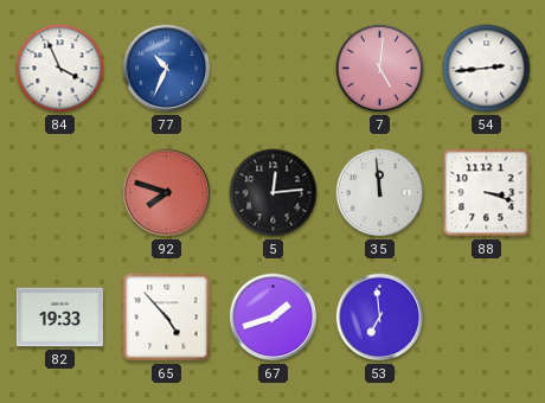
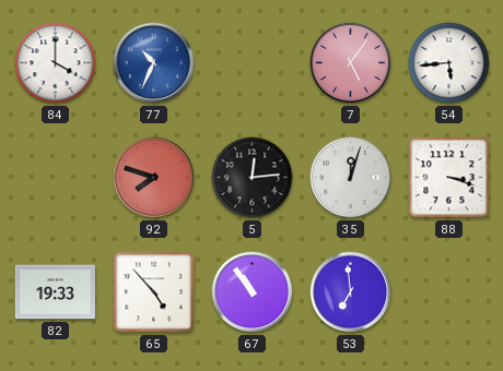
84: 3:56 -> 4:00 (56, 63)
7: 5:01 -> 5:06 (351, 63)
54: 2:44 -> 5:44 (449, 63)
35: 11:59 -> 12:03 (351, 178)
67: 1:42 -> 10:54 (253, 292)
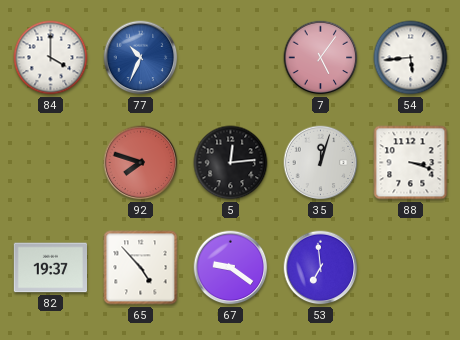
82: 19:33 -> 19:37 (50, 268)
67: 10:54 -> 9:21 (231, 268)
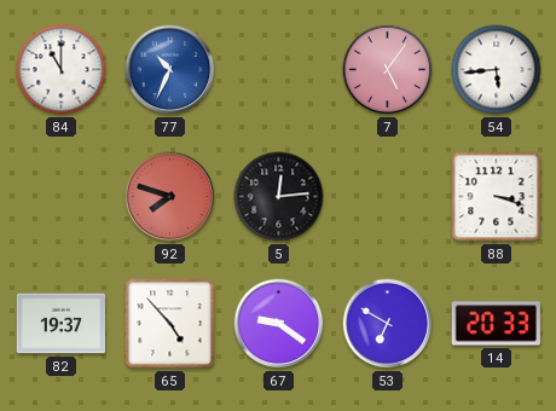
84: 4:00 -> 11:00 (62, 70)
35: 12:03 -> none (321, 163)
53: 6:59 -> 6:50 (388, 324)
14: none -> 20:33 (496, 324)
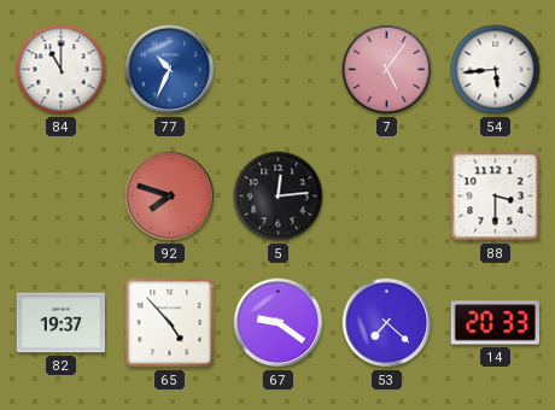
88: 3:18 -> 3:30 (496, 197)
53: 6:50 -> 7:22 (387, 323)
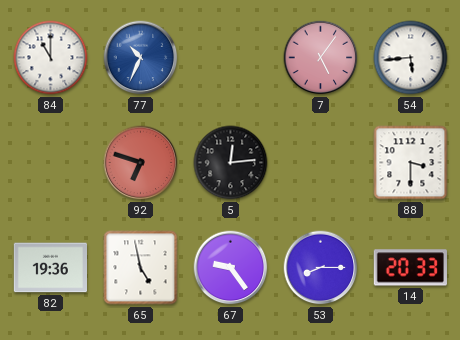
92: 7:48 -> 6:48 (141, 163)
82: 19:37 -> 19:36 (50, 268)
65: 4:53 -> 4:58 (141, 268)
67: 9:21 -> 9:24 (231, 268)
53: 7:22 -> 8:15 (321, 268)
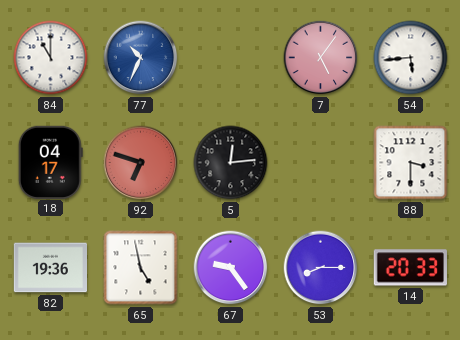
18: none -> 04:17 (50, 162)
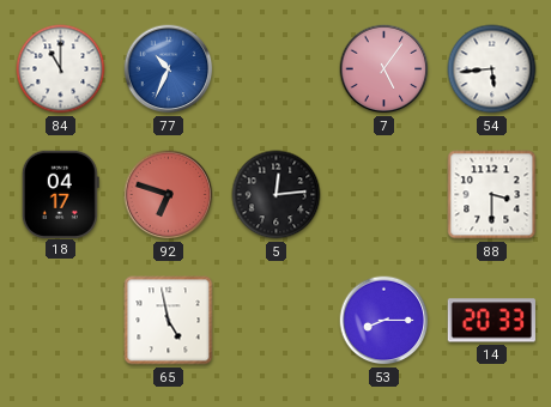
82: 19:36 -> none (50, 268)
67: 9:24 -> none (231, 268)
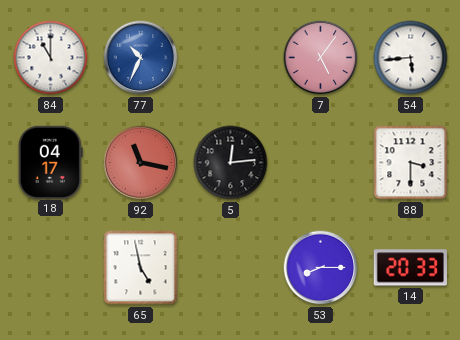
92: 6:48 -> 11:17 (141, 163)
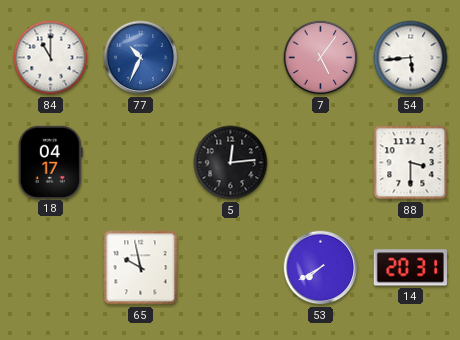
92: 11:17 -> none (141, 163)
65: 4:58 -> 9:58 (141, 268)
53: 8:15 -> 7:40 (321, 268)
14: 20:33 -> 20:31 (410, 268)
